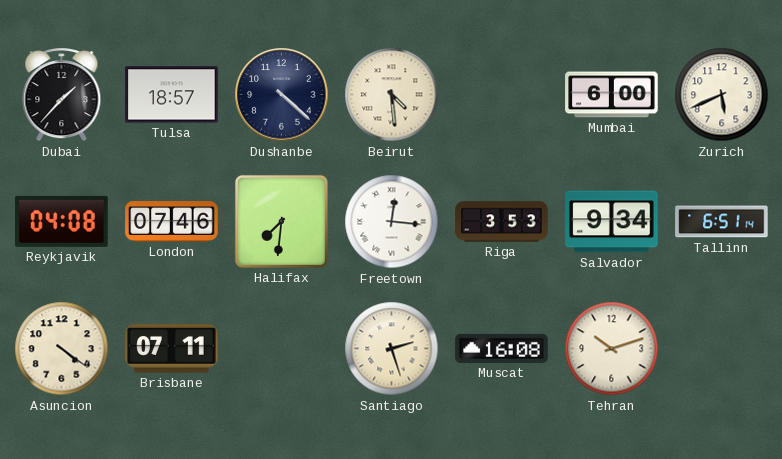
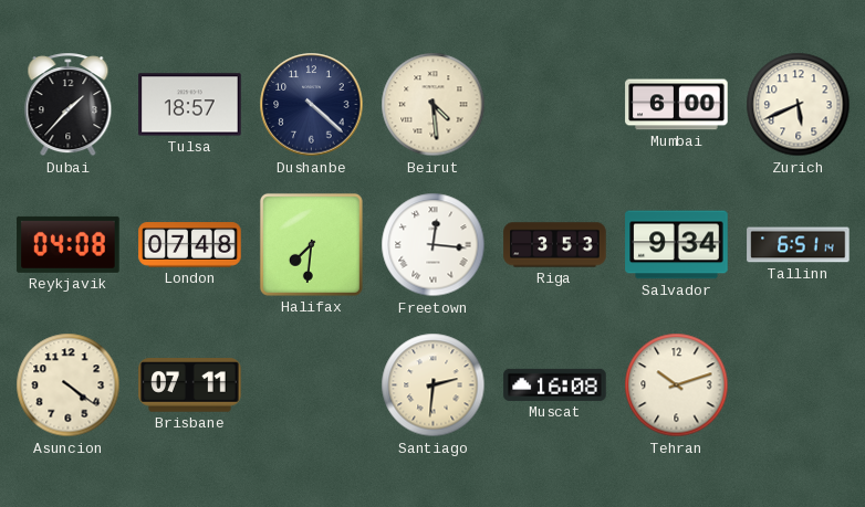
London: 07:46 -> 07:48 (190, 245)
Santiago: 2:27 -> 2:31 (434, 385)
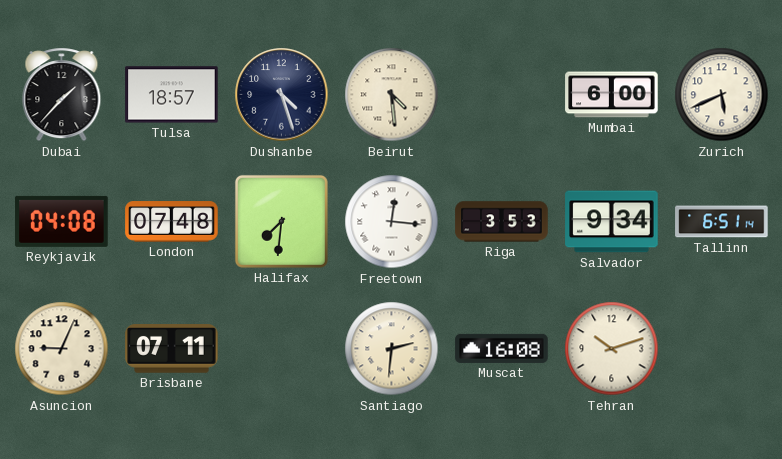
Dushanbe: 4:22 -> 4:27 (282, 95)
Asuncion: 4:21 -> 9:04 (62, 349)
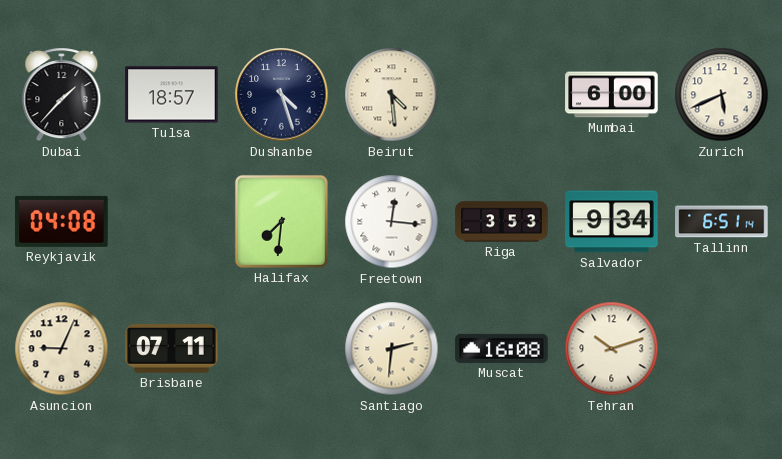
London: 07:48 -> none (172, 222)
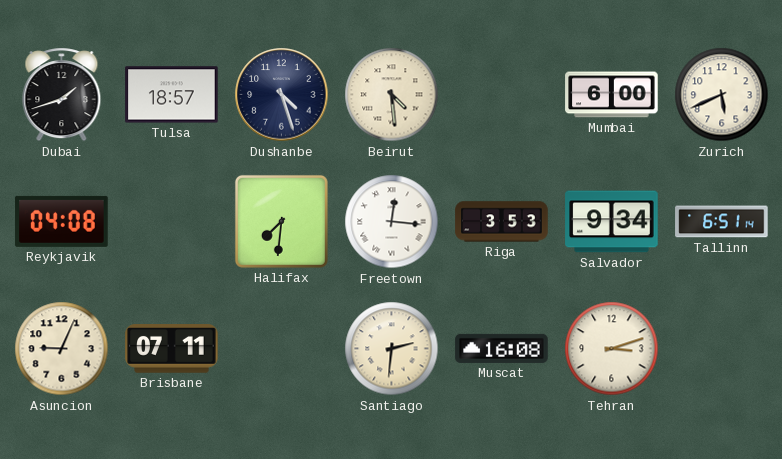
Dubai: 1:37 -> 1:42 (62, 95)
Tehran: 10:12 -> 3:12 (612, 349)
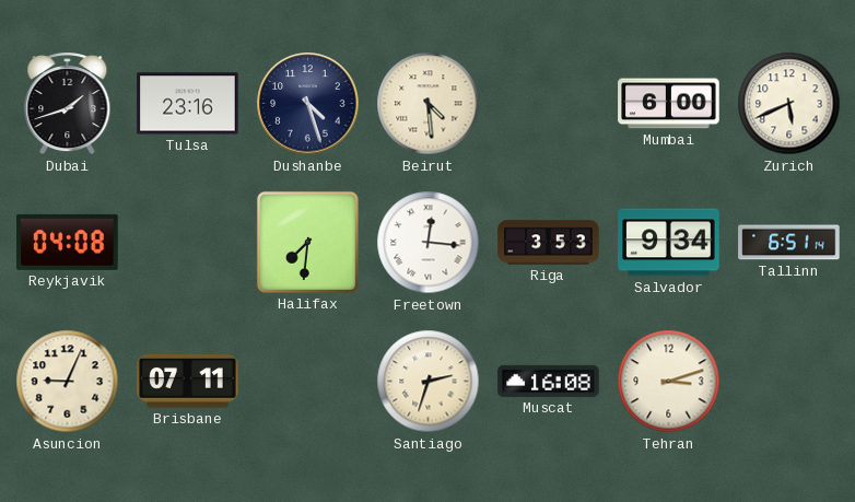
Tulsa: 18:57 -> 23:16 (188, 104)
Santiago: 2:31 -> 2:33 (429, 382)
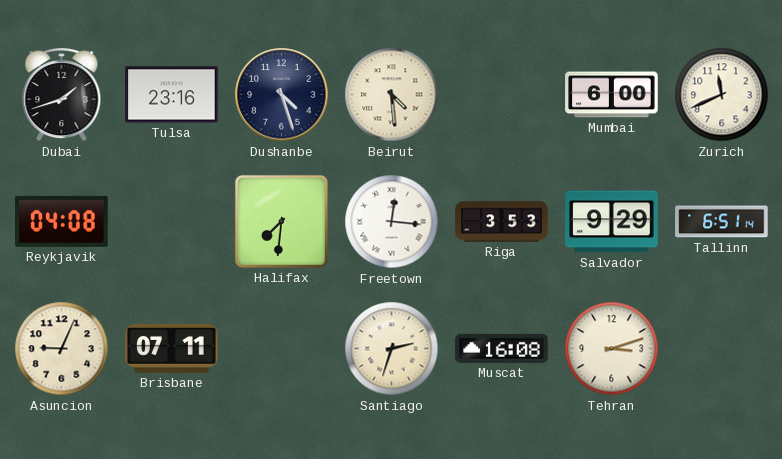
Zurich: 5:41 -> 11:41 (722, 95)
Salvador: 9:34 -> 9:29 (612, 222)
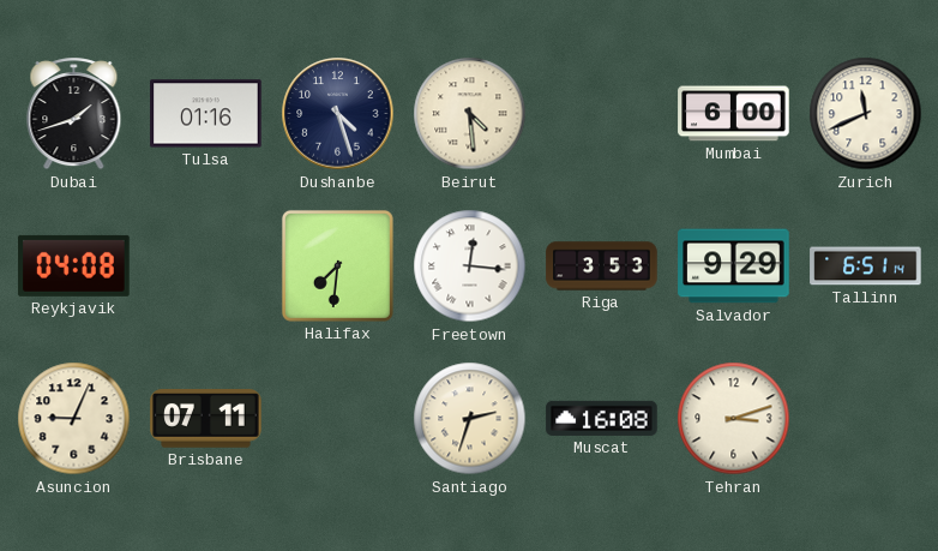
Tulsa: 23:16 -> 01:16 (206, 114)
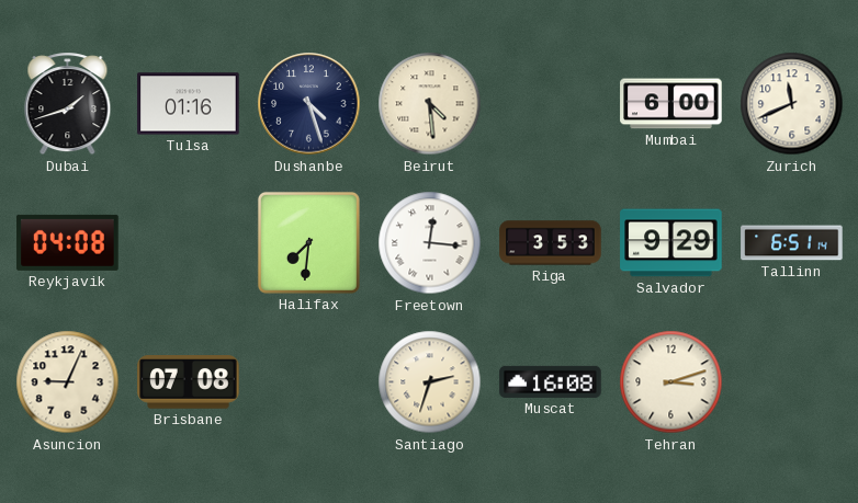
Brisbane: 07:11 -> 07:08 (189, 382)
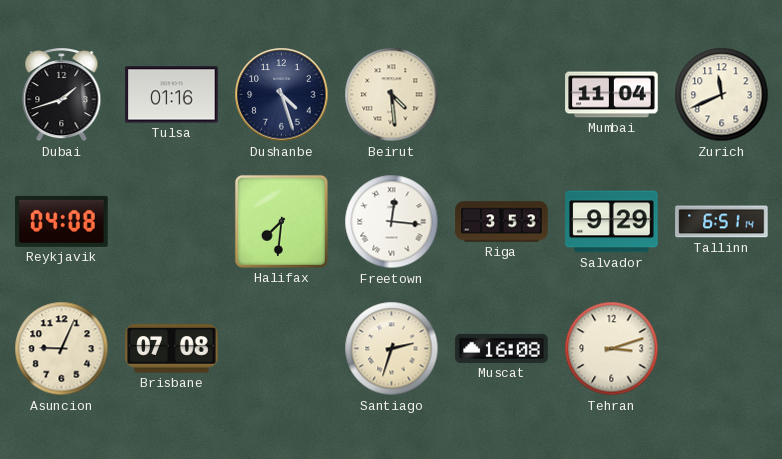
Mumbai: 6:00 -> 11:04 (612, 95)
